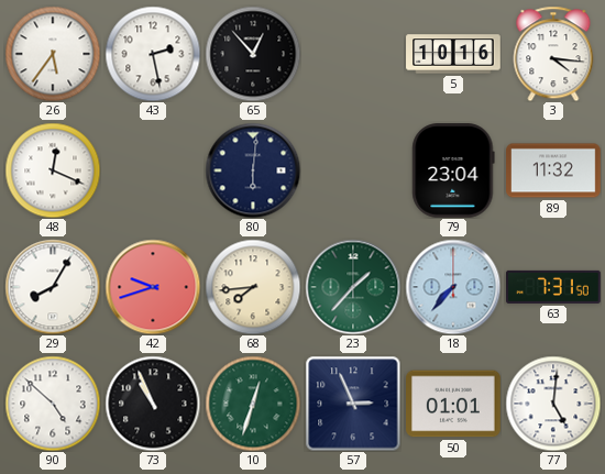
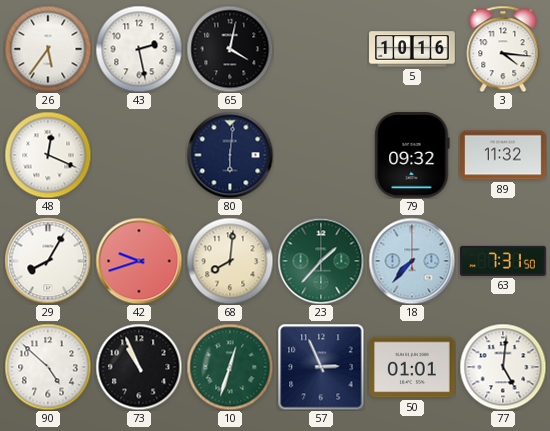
65: 12:53 -> 4:02 (230, 49)
79: 23:04 -> 09:32 (412, 156)
68: 7:44 -> 8:01 (230, 261)
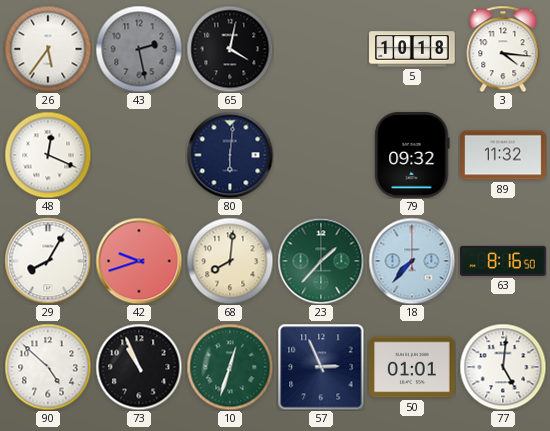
43 dial: white -> grey (139, 49)
5: 10:16 -> 10:18 (412, 49)
63: 7:31 -> 8:16 (503, 261)
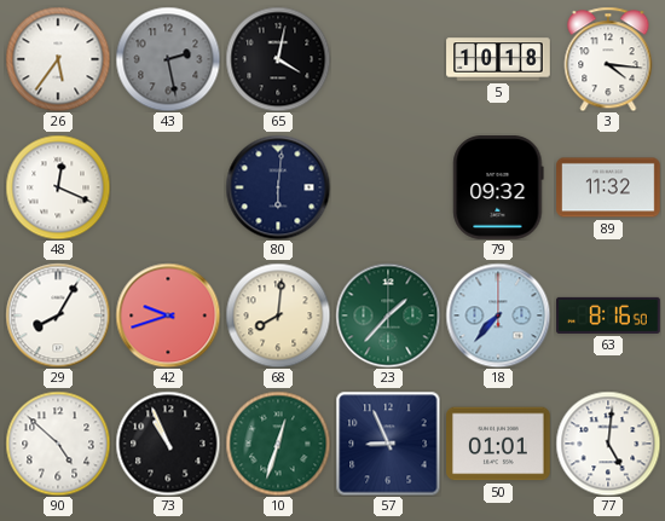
57: 2:56 -> 8:56 (388, 444)
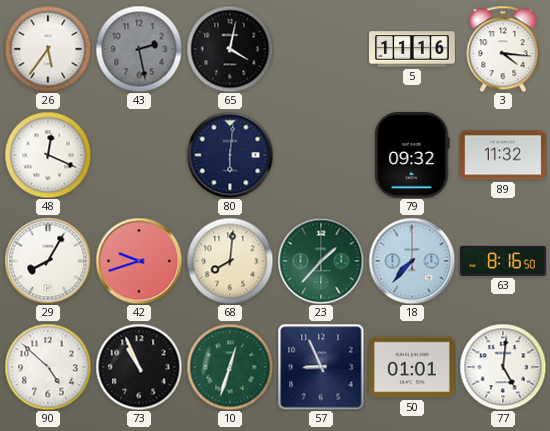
5: 10:18 -> 11:16 (412, 49)
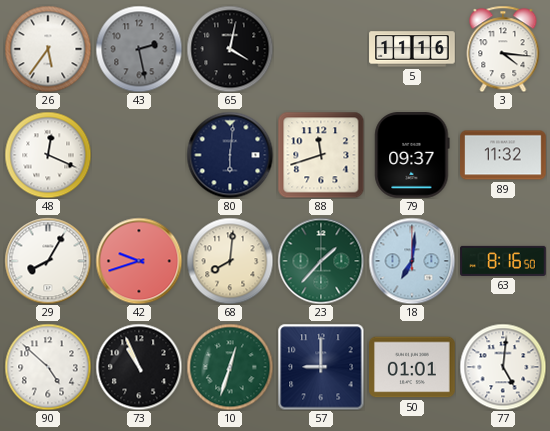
88: none -> 11:42 (321, 155)
79: 09:32 -> 09:37 (412, 156)
18: 7:37 -> 7:01 (412, 261)
57: 8:56 -> 9:00 (321, 367)
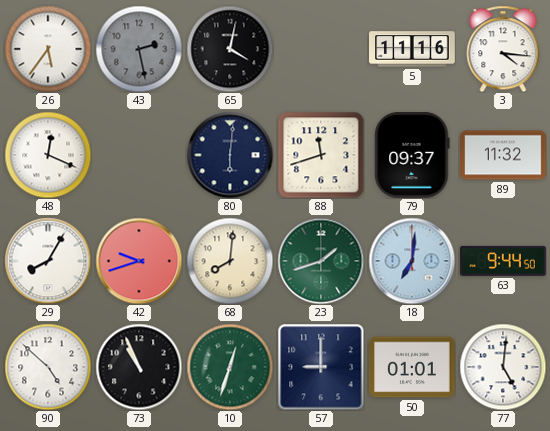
23: 1:37 -> 1:42 (321, 261)
63: 8:16 -> 9:44 (503, 261)
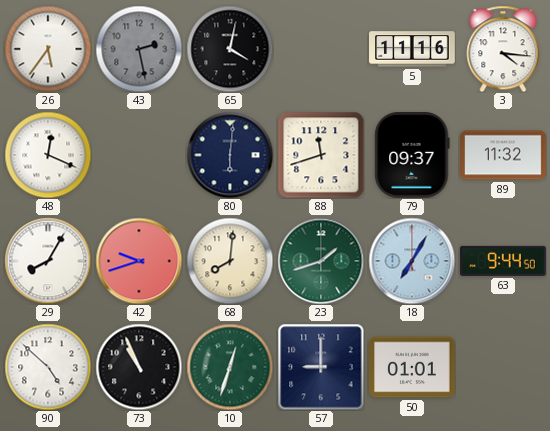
18: 7:01 -> 7:05 (412, 261)
77: 5:01 -> none (503, 367)
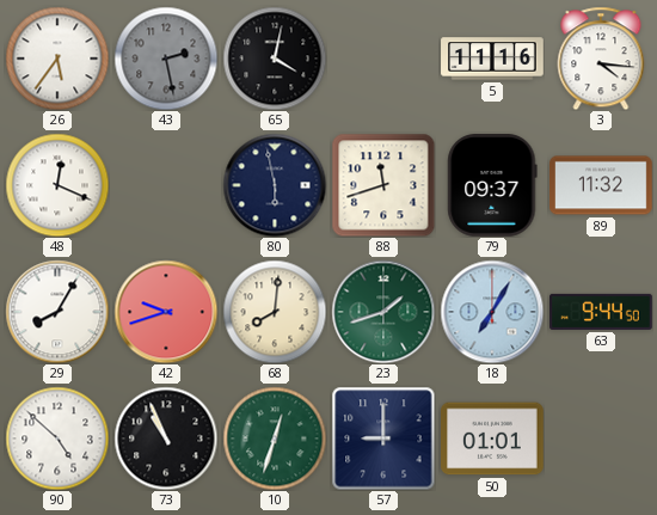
80: 6:01 -> 5:58 (275, 185)
